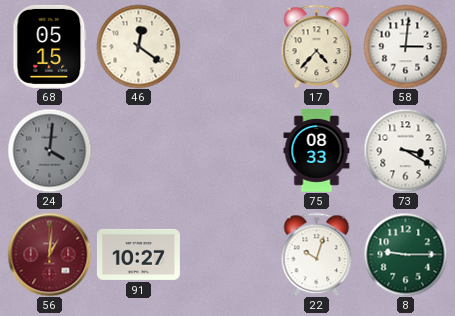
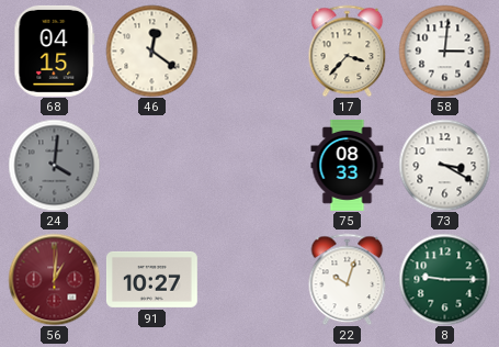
68: 05:15 -> 04:15 (55, 51)
17: 4:37 -> 3:37 (348, 51)
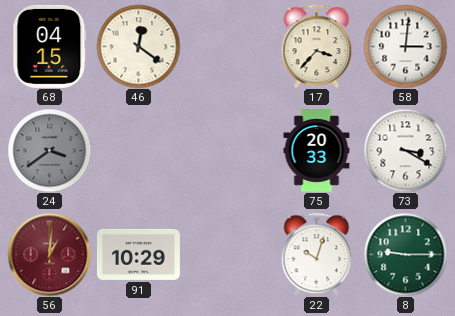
24: 4:01 -> 3:39 (49, 150)
75: 08:33 -> 20:33 (317, 150)
91: 10:27 -> 10:29 (138, 254)
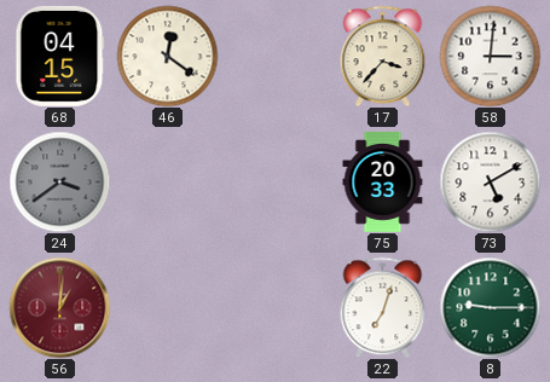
73: 3:20 -> 5:10 (490, 181)
91: 10:29 -> none (138, 254)
22: 10:03 -> 7:03 (383, 307)
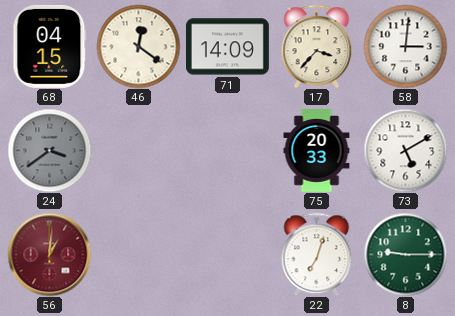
71: none -> 14:09 (227, 47)
